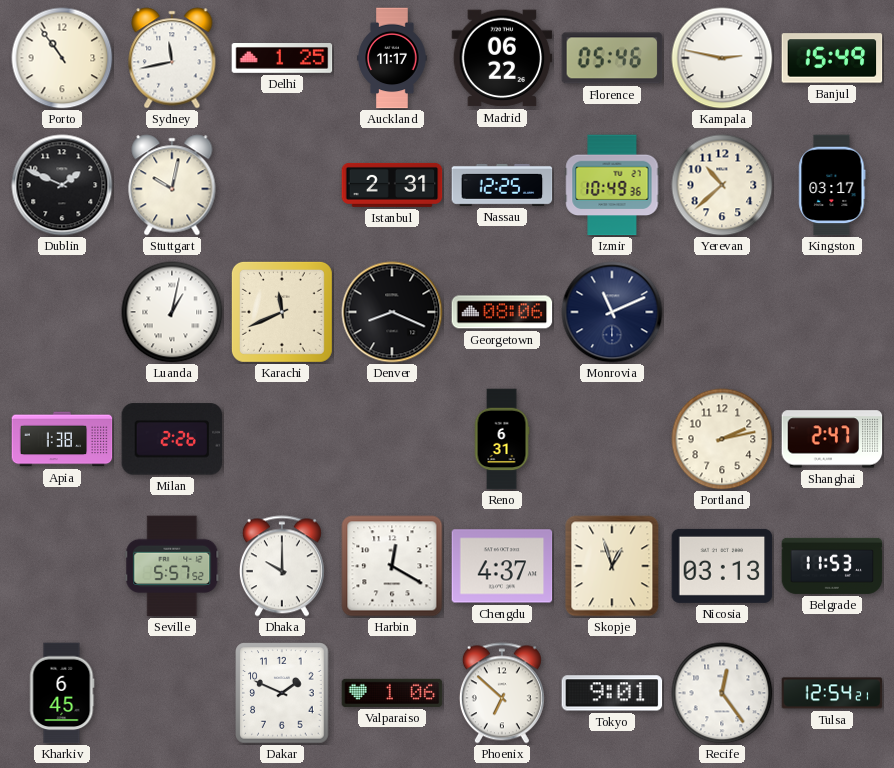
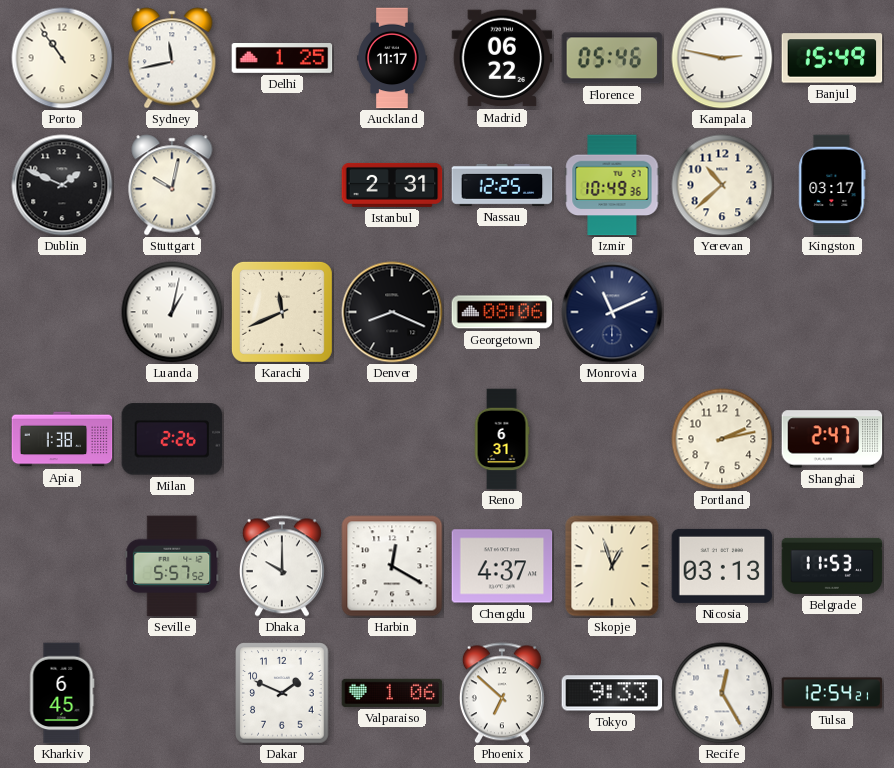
Tokyo: 9:01 -> 9:33 (612, 693)
Recife: 12:24 -> 12:25 (722, 693)
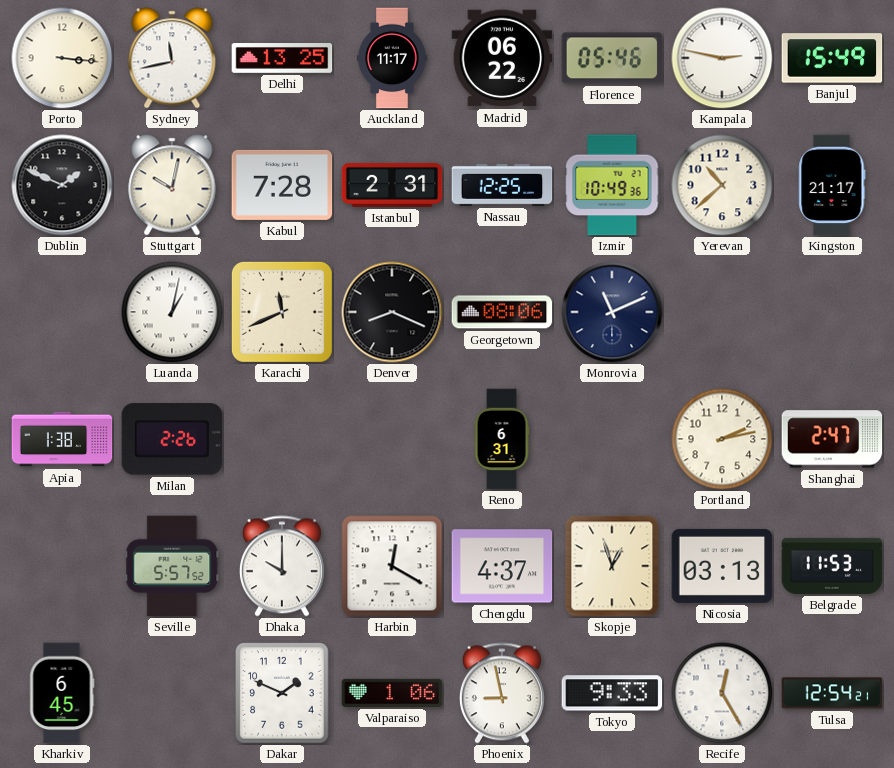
Porto: 10:54 -> 3:16 (62, 58)
Delhi: 1:25 -> 13:25 (282, 59)
Kabul: none -> 7:28 (282, 185)
Kingston: 03:17 -> 21:17 (832, 185)
Phoenix: 6:52 -> 8:58 (502, 693)
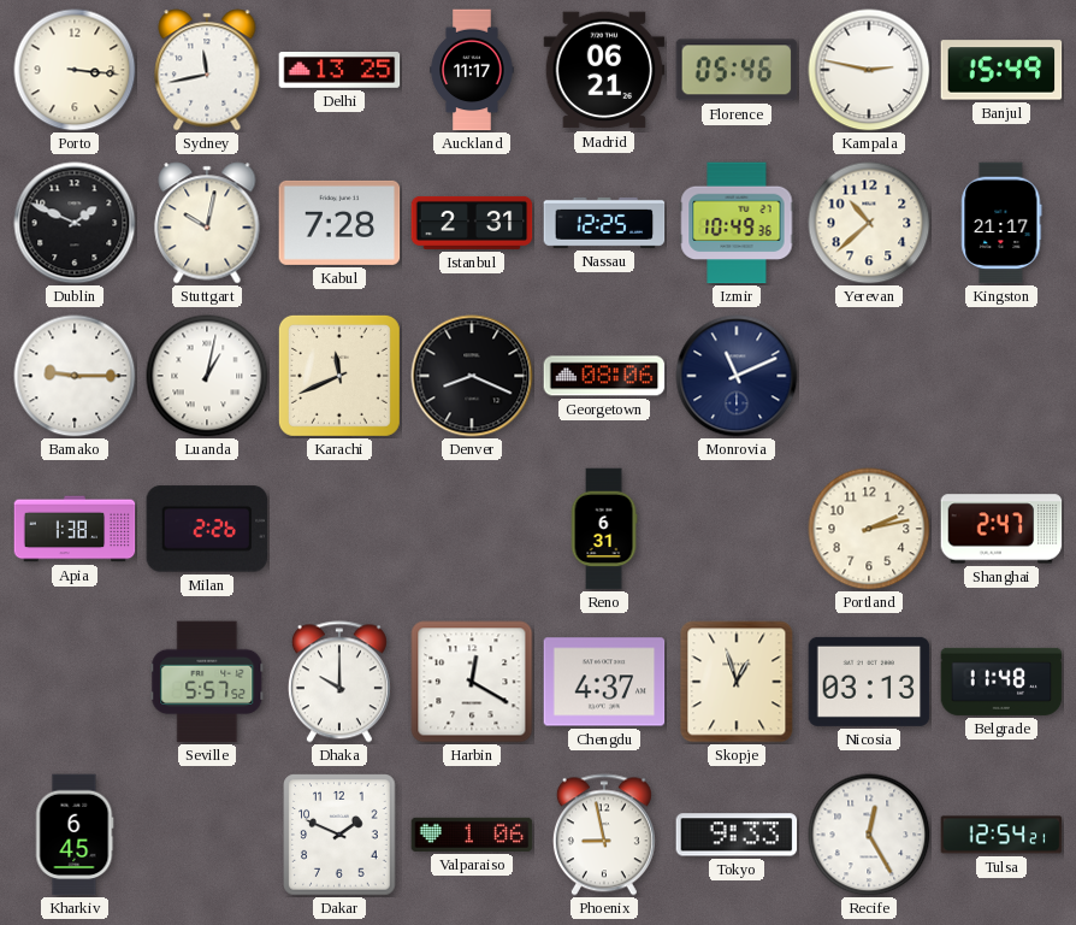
Madrid: 06:22 -> 06:21 (604, 70)
Bamako: none -> 9:15 (75, 376)
Belgrade: 11:53 -> 11:48 (1001, 682)
